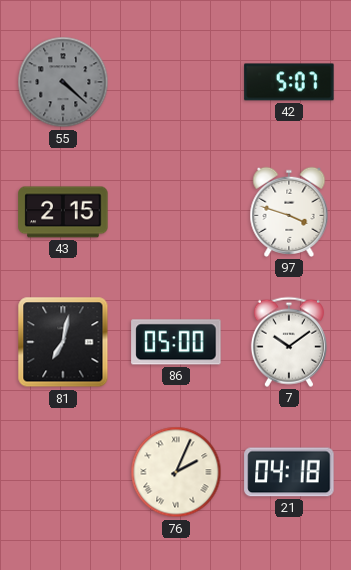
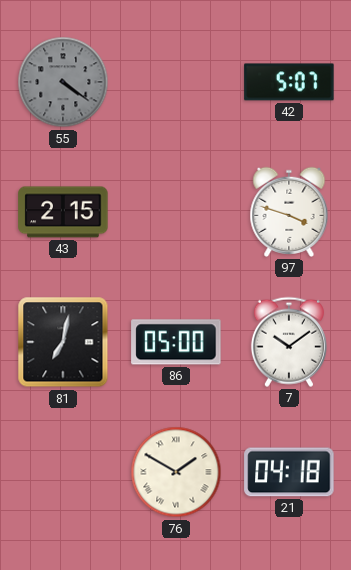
55: 4:22 -> 4:21 (63, 82)
76: 2:04 -> 1:50 (176, 472)
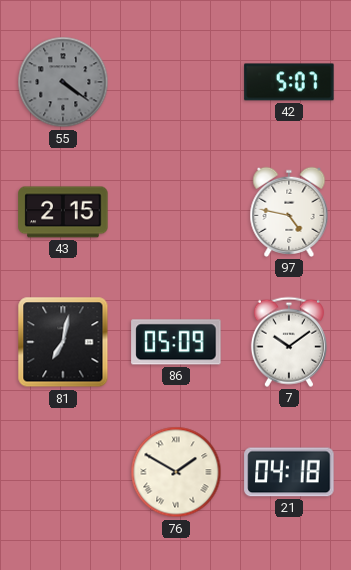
97: 3:48 -> 4:47 (289, 212)
86: 05:00 -> 05:09 (176, 342)
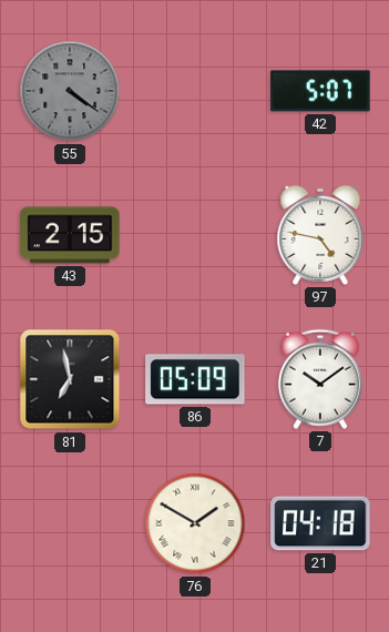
81: 7:02 -> 6:58 (70, 379)
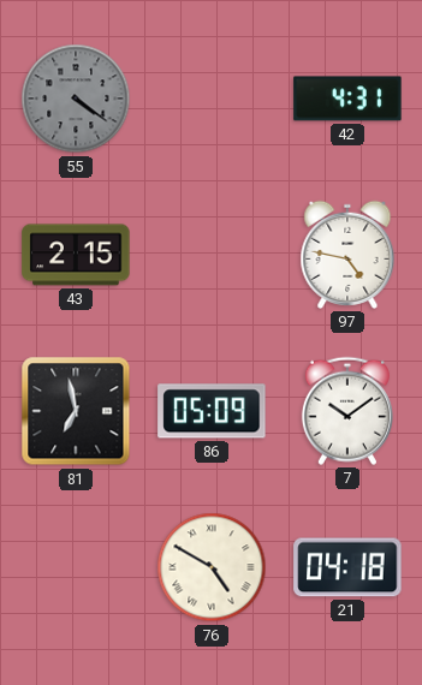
42: 5:07 -> 4:31 (347, 99)
76: 1:50 -> 4:50 (212, 567)
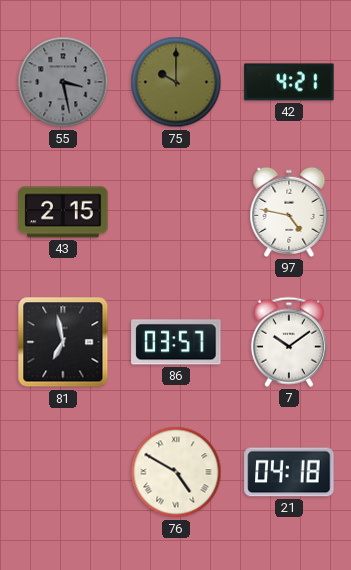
55: 4:21 -> 3:28 (63, 82)
75: none -> 10:00 (176, 82)
42: 4:31 -> 4:21 (289, 82)
86: 05:09 -> 03:57 (176, 342)
